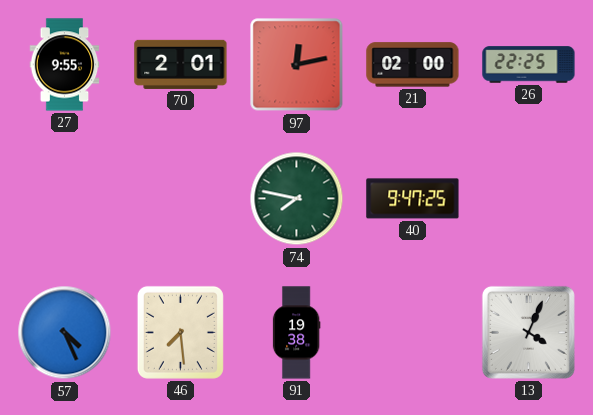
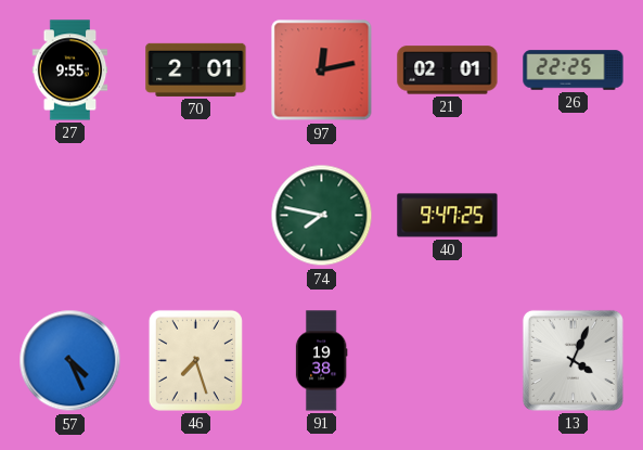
21: 02:00 -> 02:01 (448, 70)
46: 7:29 -> 7:27 (195, 360)
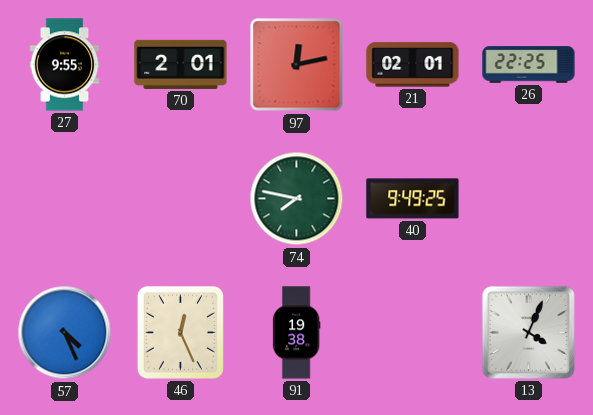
40: 9:47 -> 9:49 (413, 199)
46: 7:27 -> 12:26 (180, 332)
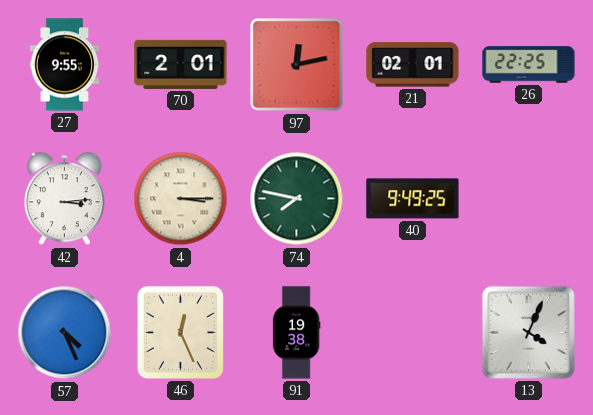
42: none -> 3:14 (64, 199)
4: none -> 3:15 (181, 199)
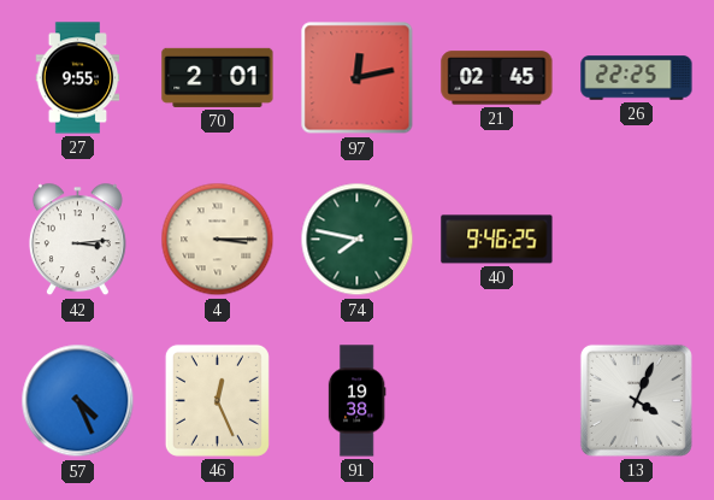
21: 02:01 -> 02:45 (497, 78)
40: 9:49 -> 9:46 (497, 240)
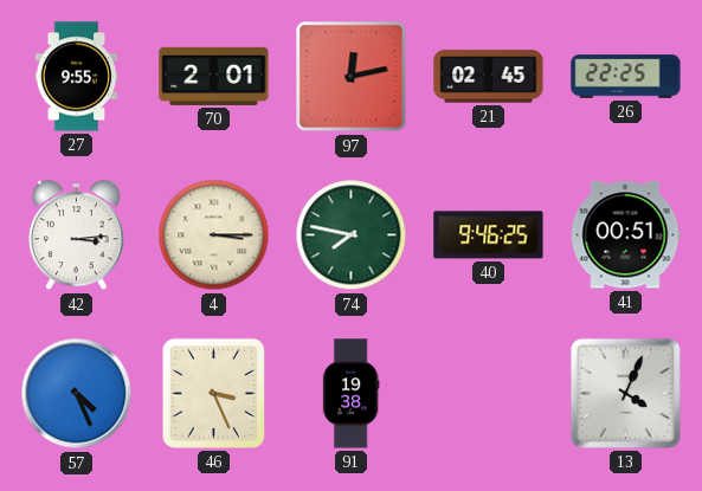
41: none -> 00:51 (625, 235)
46: 12:26 -> 3:26 (213, 393)
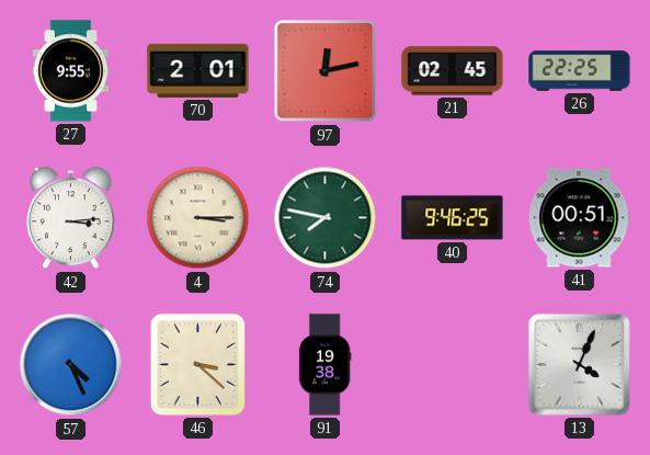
46: 3:26 -> 3:22 (197, 364)
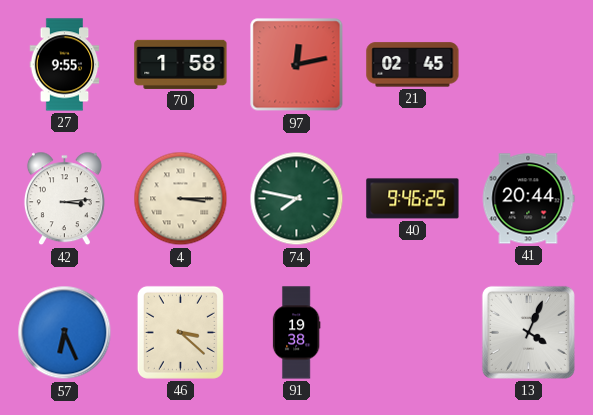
70: 2:01 -> 1:58 (181, 64)
26: 22:25 -> none (580, 71)
41: 00:51 -> 20:44 (528, 199)
57: 4:26 -> 6:26 (65, 333)
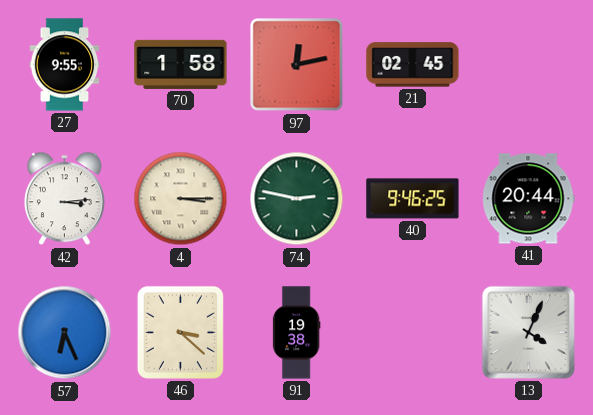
74: 7:47 -> 2:47 (297, 199)
